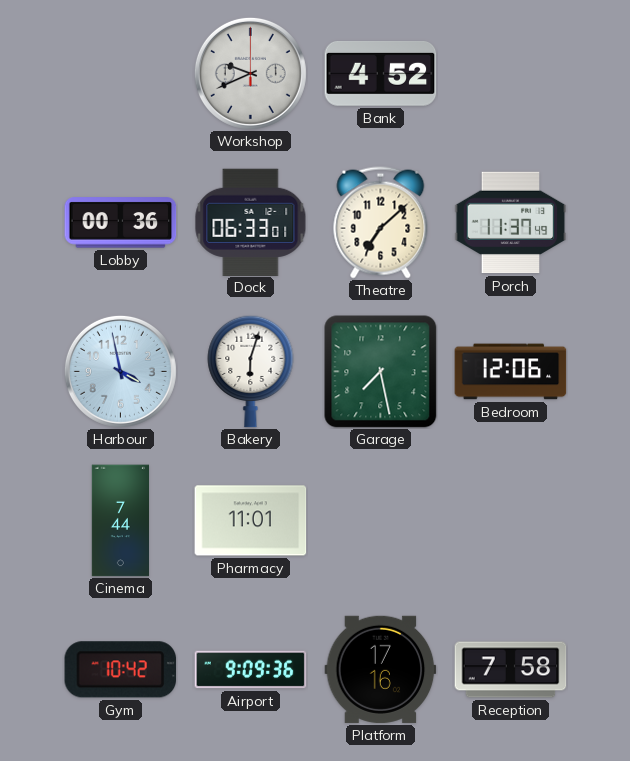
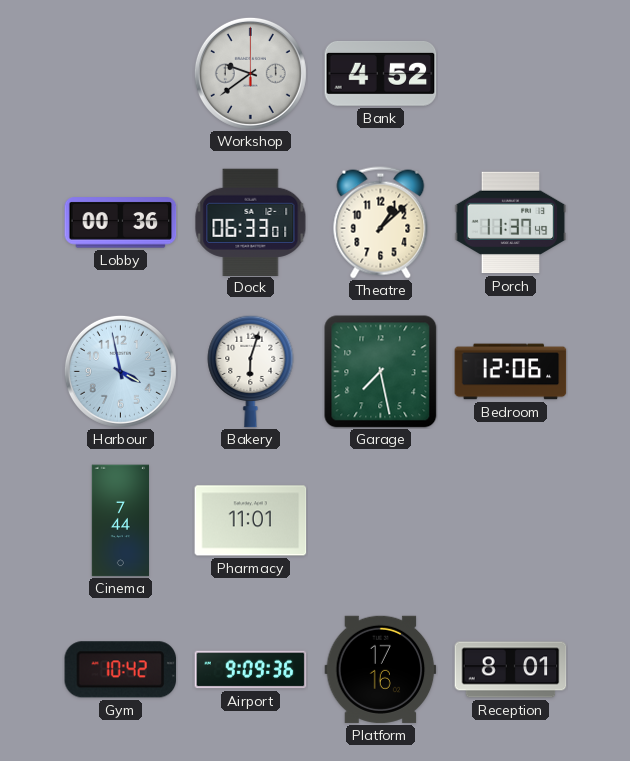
Workshop: 9:41 -> 9:39 (250, 73)
Theatre: 7:08 -> 1:08 (381, 223)
Reception: 7:58 -> 8:01 (511, 670)
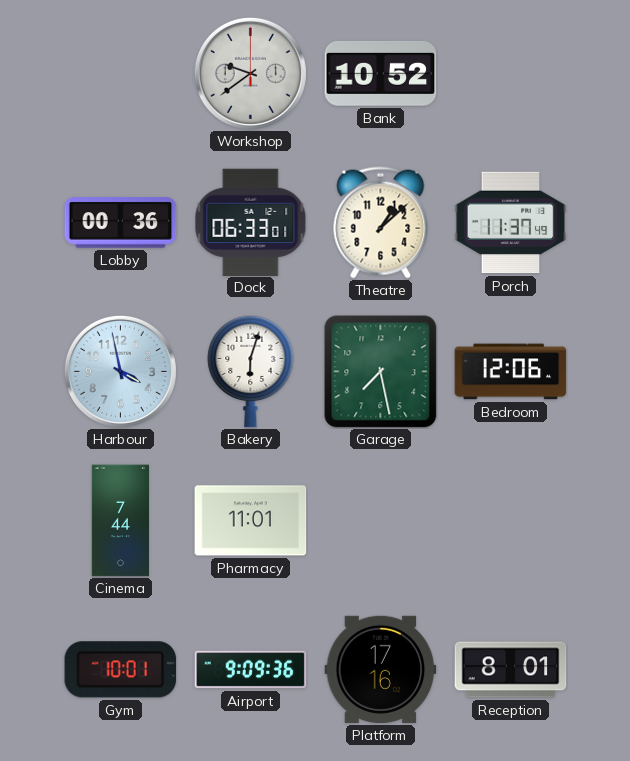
Bank: 4:52 -> 10:52 (381, 74)
Gym: 10:42 -> 10:01 (121, 670)
